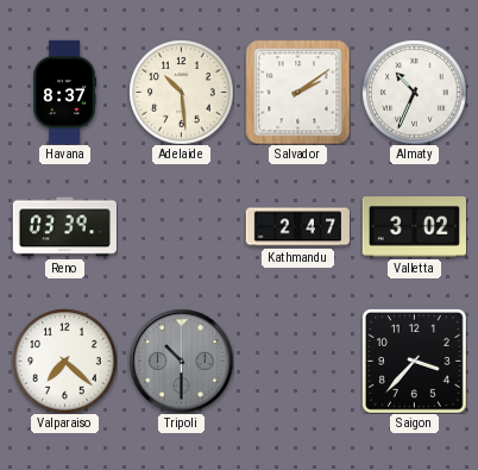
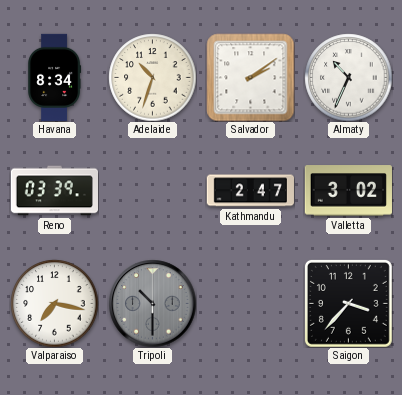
Havana: 8:37 -> 8:34 (55, 77)
Adelaide: 10:29 -> 10:33 (152, 77)
Valparaiso: 7:22 -> 7:17 (54, 303)
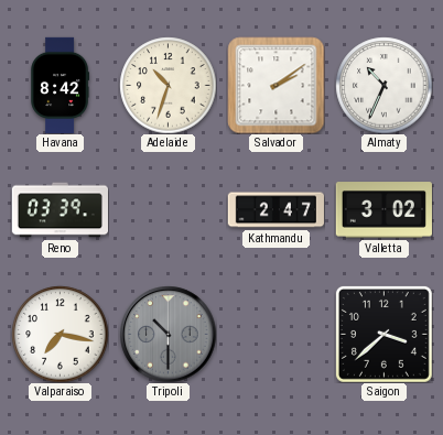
Havana: 8:34 -> 8:42 (61, 85)
Saigon: 3:37 -> 3:38 (383, 334)
